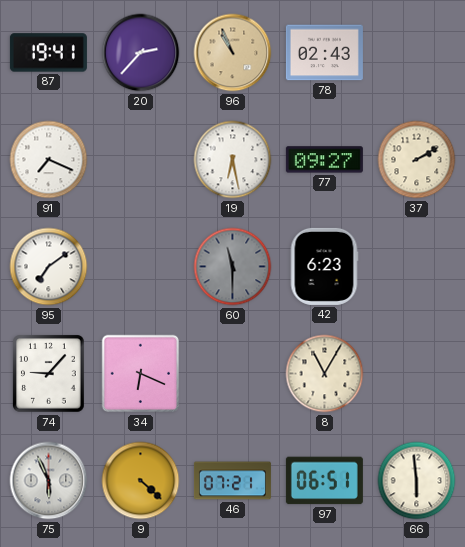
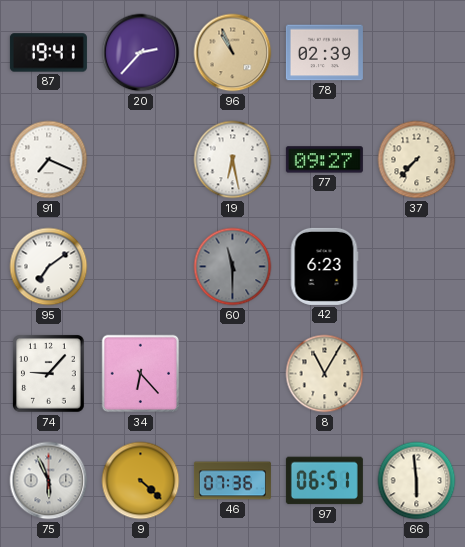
78: 02:43 -> 02:39 (324, 53)
37: 2:10 -> 7:37 (417, 160)
34: 6:19 -> 6:23 (141, 374)
46: 07:21 -> 07:36 (232, 481)
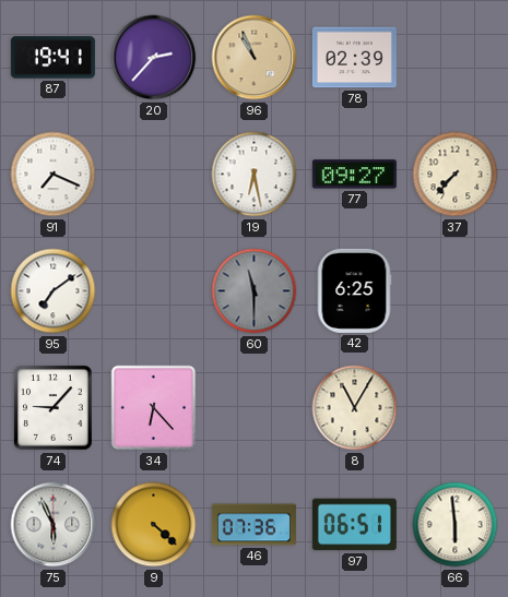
42: 6:23 -> 6:25 (354, 290)
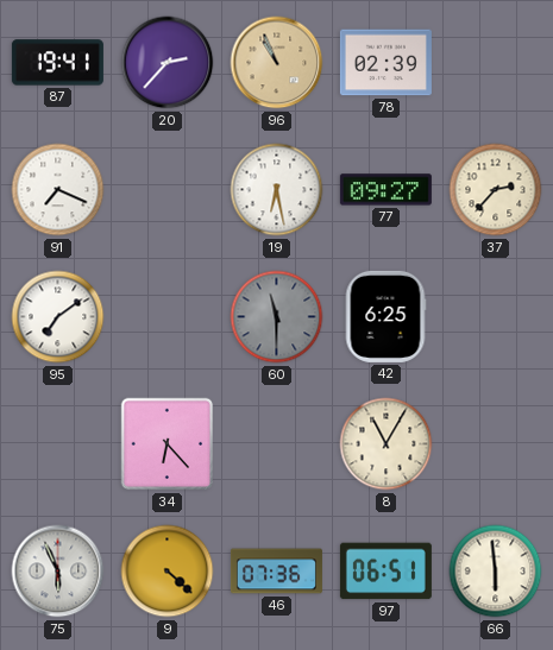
37: 7:37 -> 2:37 (496, 190)
74: 9:07 -> none (54, 408)
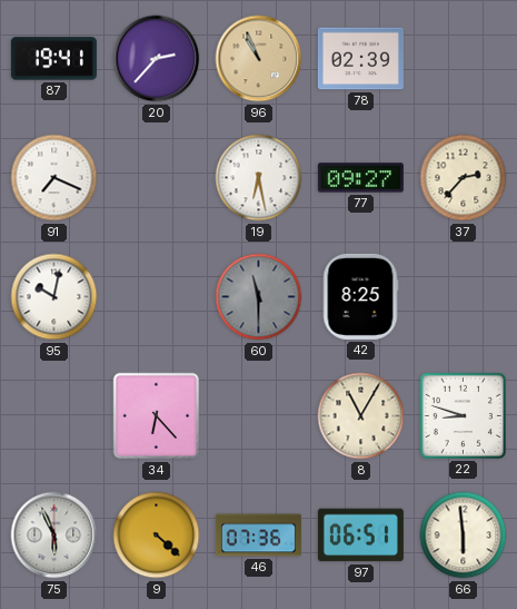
95: 7:09 -> 10:02 (54, 297)
42: 6:25 -> 8:25 (360, 296)
22: none -> 8:48 (463, 415)
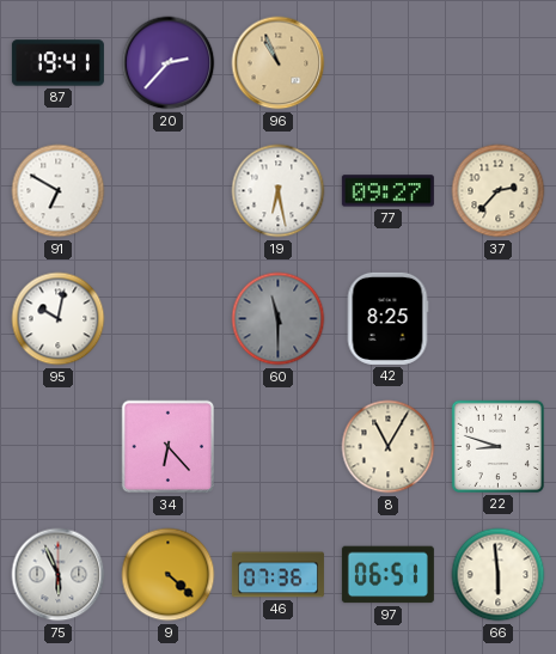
78: 02:39 -> none (360, 59)
91: 7:19 -> 6:50 (59, 191)
